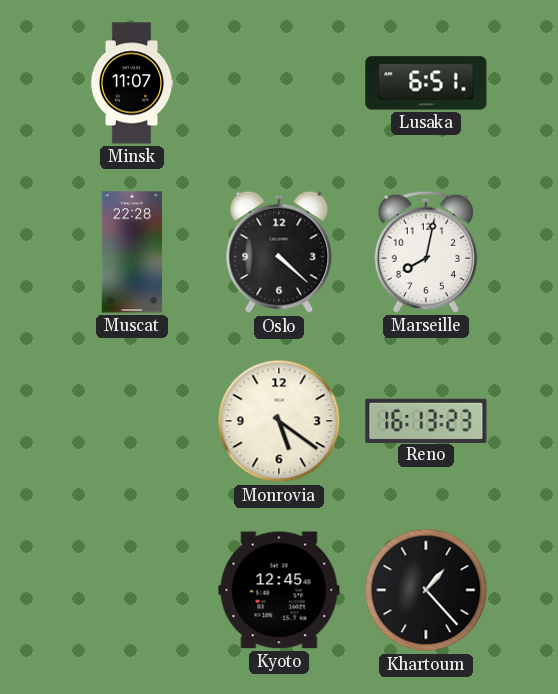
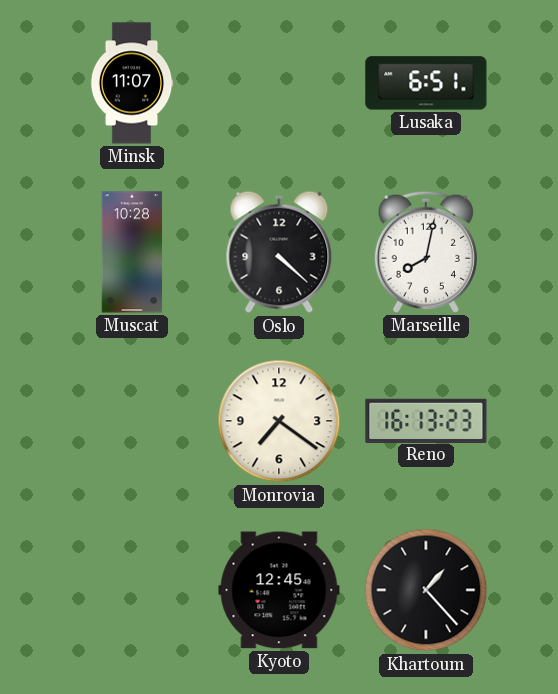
Muscat: 22:28 -> 10:28 (132, 252)
Monrovia: 5:21 -> 7:21 (279, 421)
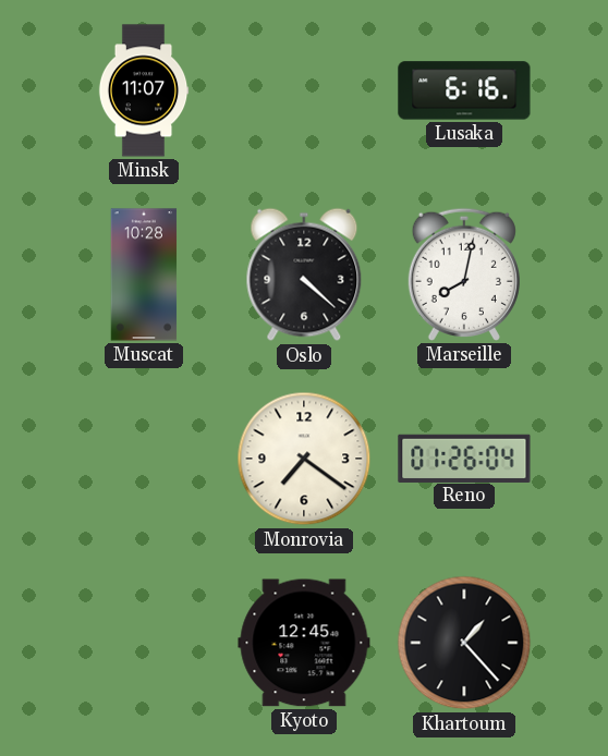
Lusaka: 6:51 -> 6:16 (464, 90)
Reno: 16:13 -> 01:26 (464, 458)
